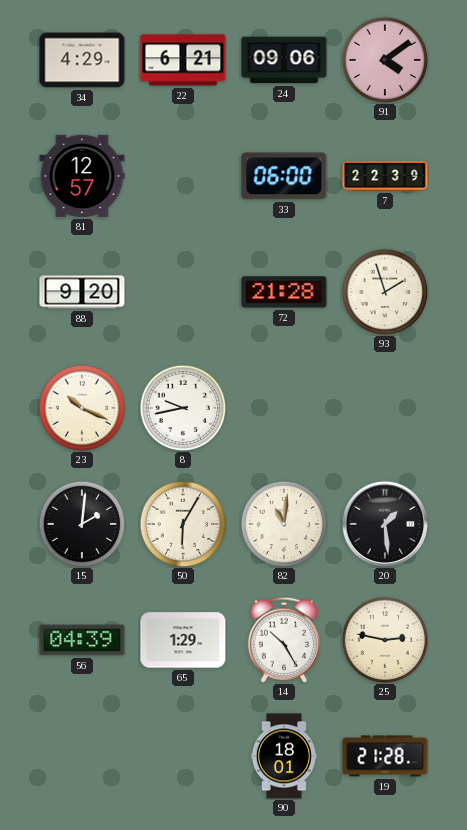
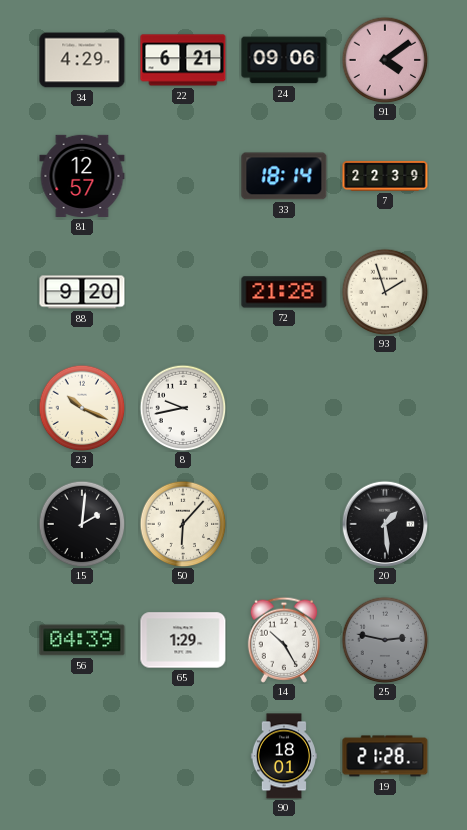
33: 06:00 -> 18:14 (284, 176)
50: 6:05 -> 6:07 (183, 524)
82: 11:01 -> none (284, 524)
25 dial: cream -> grey (385, 640)
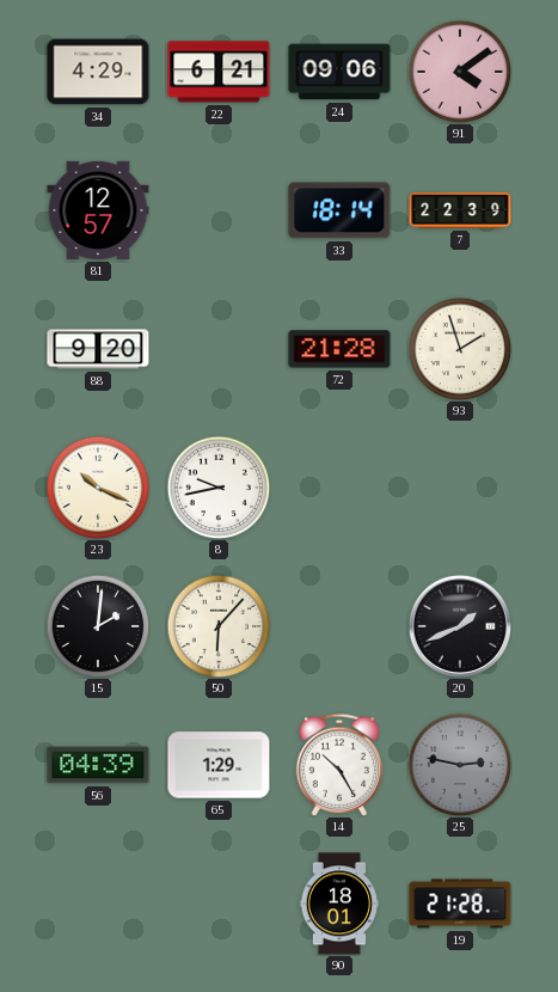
20: 1:29 -> 1:41 (459, 625)
